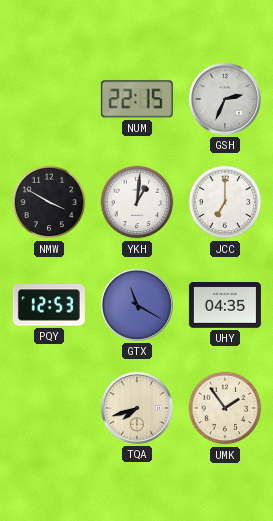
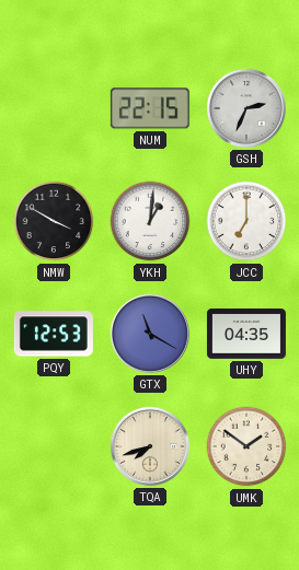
UMK: 1:54 -> 1:51 (246, 446)
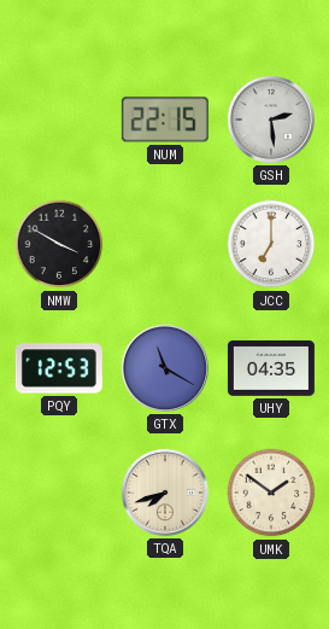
GSH: 2:34 -> 2:29 (271, 120)
YKH: 1:01 -> none (150, 221)
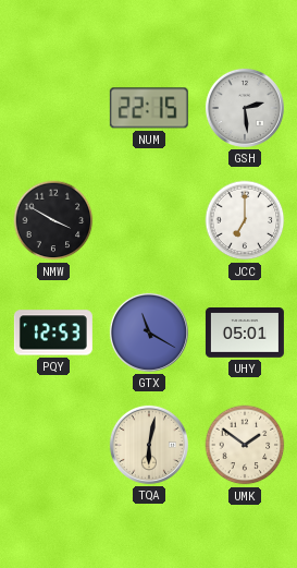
UHY: 04:35 -> 05:01 (245, 333)
TQA: 7:42 -> 6:02 (149, 445)
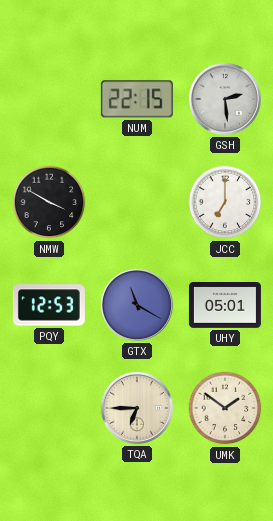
TQA: 6:02 -> 6:45 (137, 408)
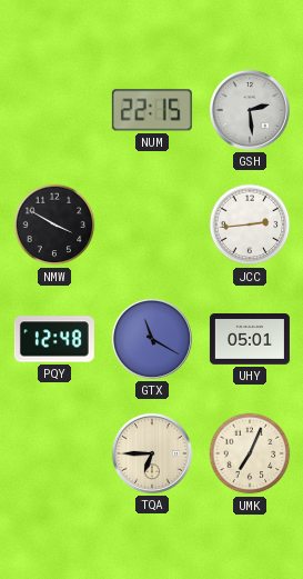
JCC: 7:00 -> 2:44 (250, 224)
PQY: 12:53 -> 12:48 (54, 339)
UMK: 1:51 -> 7:04 (250, 453)
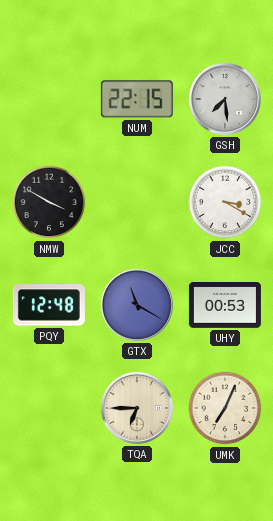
GSH: 2:29 -> 7:29 (225, 99)
JCC: 2:44 -> 3:20 (225, 202)
UHY: 05:01 -> 00:53 (225, 305)
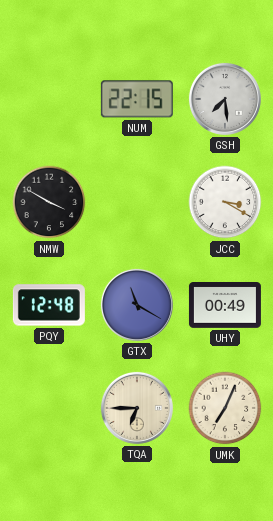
UHY: 00:53 -> 00:49 (225, 305)
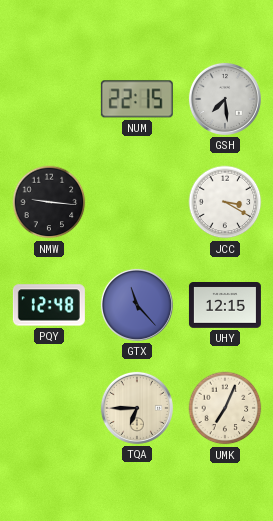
NMW: 3:50 -> 9:16 (49, 202)
GTX: 11:20 -> 11:23 (137, 305)
UHY: 00:49 -> 12:15 (225, 305)
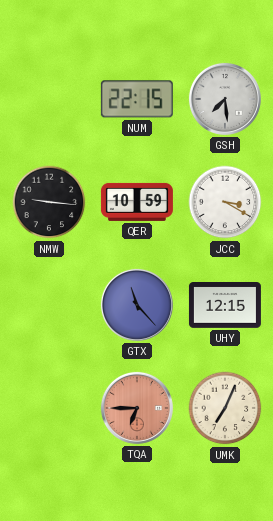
QER: none -> 10:59 (137, 202)
PQY: 12:48 -> none (49, 305)
TQA dial: cream -> salmon (137, 408)
